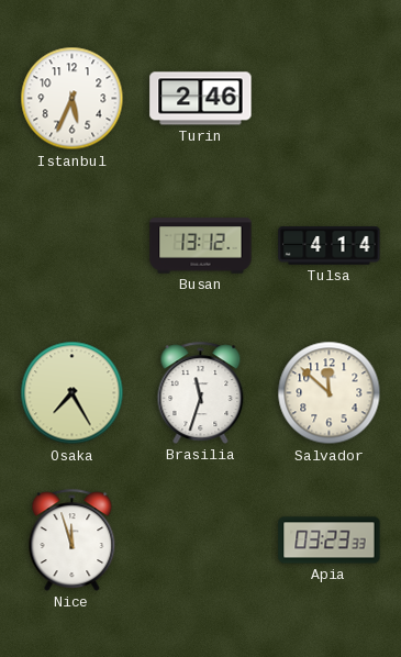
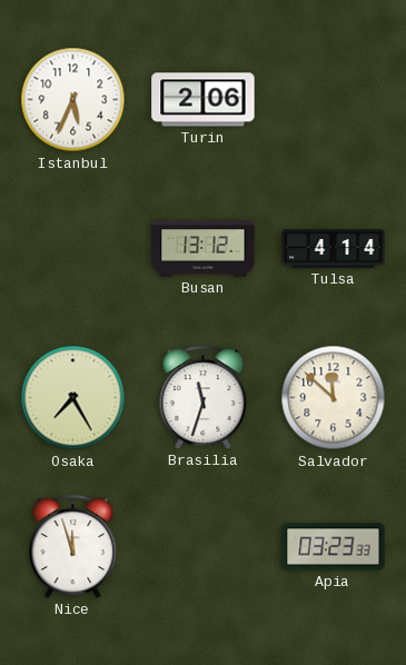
Turin: 2:46 -> 2:06 (204, 100)
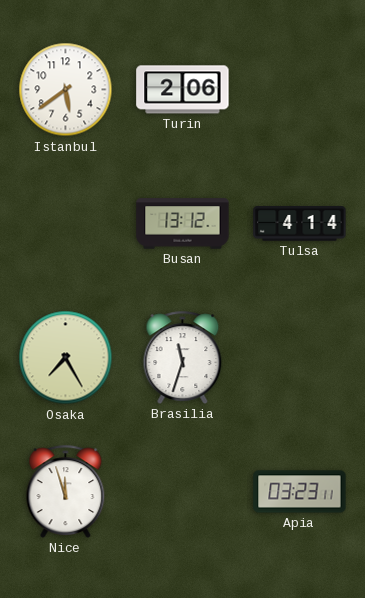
Istanbul: 5:34 -> 5:39 (66, 90)
Salvador: 11:52 -> none (334, 398)
Apia: 03:23:33 -> 03:23:11 (300, 492)
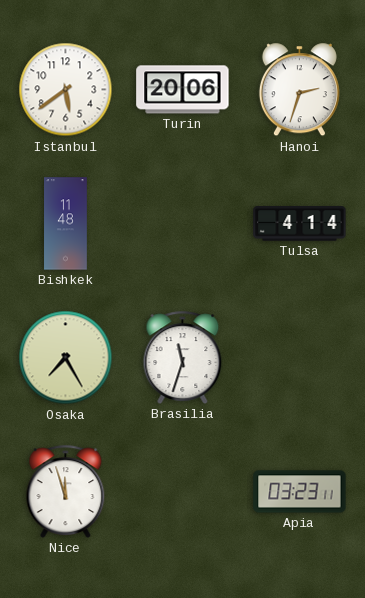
Turin: 2:06 -> 20:06 (183, 90)
Hanoi: none -> 2:33 (299, 90)
Bishkek: none -> 11:48 (66, 224)
Busan: 13:12 -> none (183, 224)
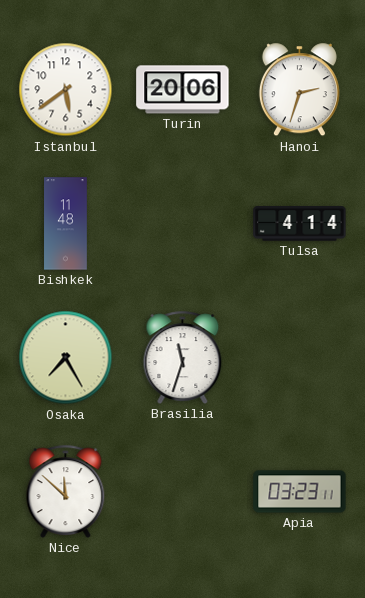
Nice: 11:57 -> 11:52 (66, 491)
